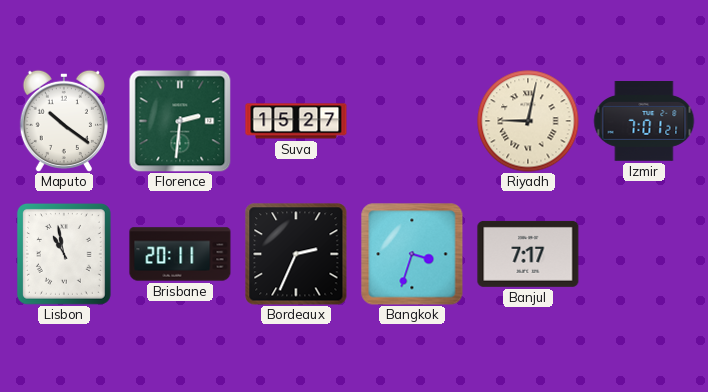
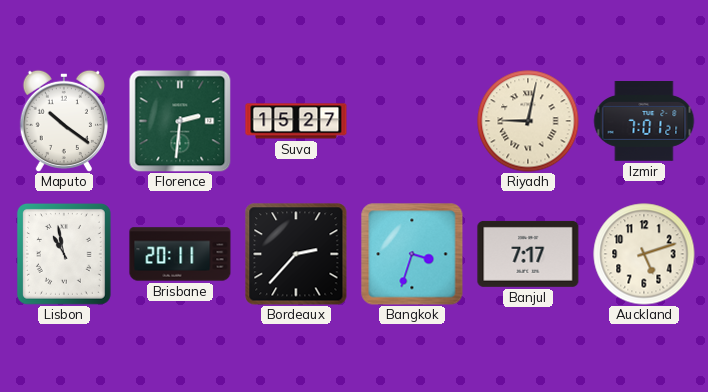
Bordeaux: 2:34 -> 2:37 (296, 254)
Auckland: none -> 5:12 (644, 254)
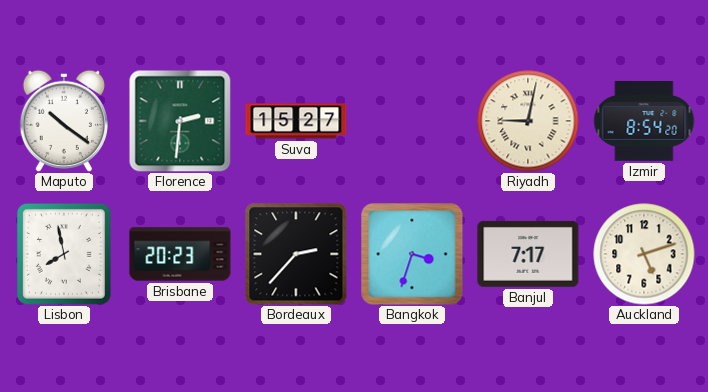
Izmir: 7:01 -> 8:54 (644, 122)
Lisbon: 10:58 -> 7:58 (64, 255)
Brisbane: 20:11 -> 20:23 (180, 254)
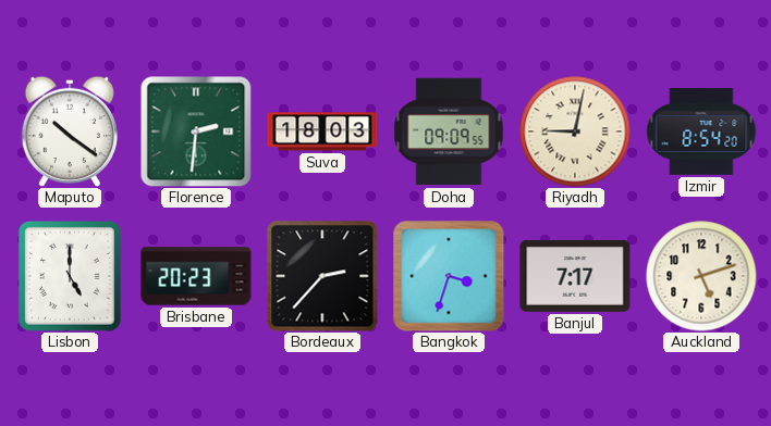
Suva: 15:27 -> 18:03 (322, 131)
Doha: none -> 09:09 (449, 131)
Lisbon: 7:58 -> 5:00 (70, 277)
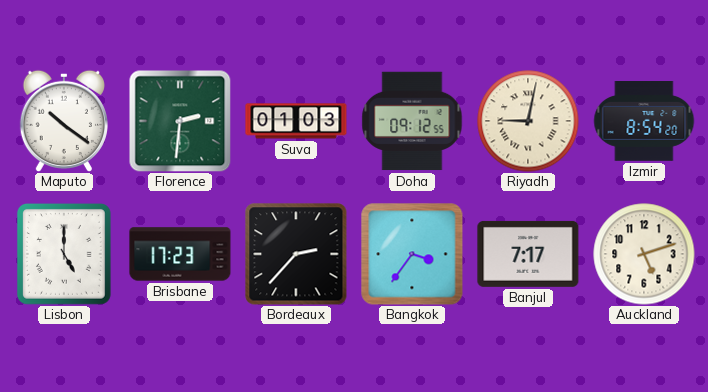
Suva: 18:03 -> 01:03 (296, 121)
Doha: 09:09 -> 09:12 (412, 121)
Brisbane: 20:23 -> 17:23 (180, 254)
Bangkok: 3:33 -> 3:36 (412, 254)
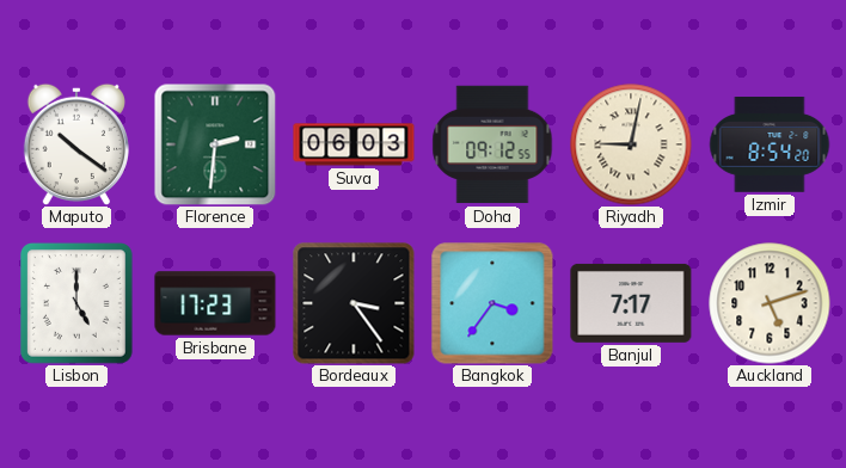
Suva: 01:03 -> 06:03 (354, 144)
Bordeaux: 2:37 -> 3:24 (354, 303)
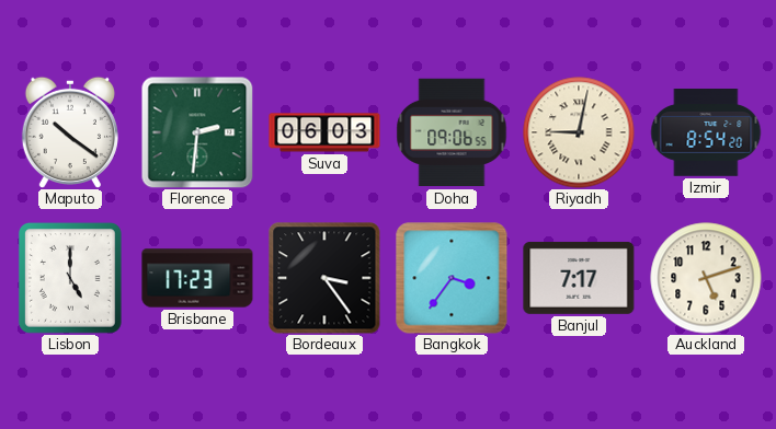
Doha: 09:12 -> 09:06 (452, 132)
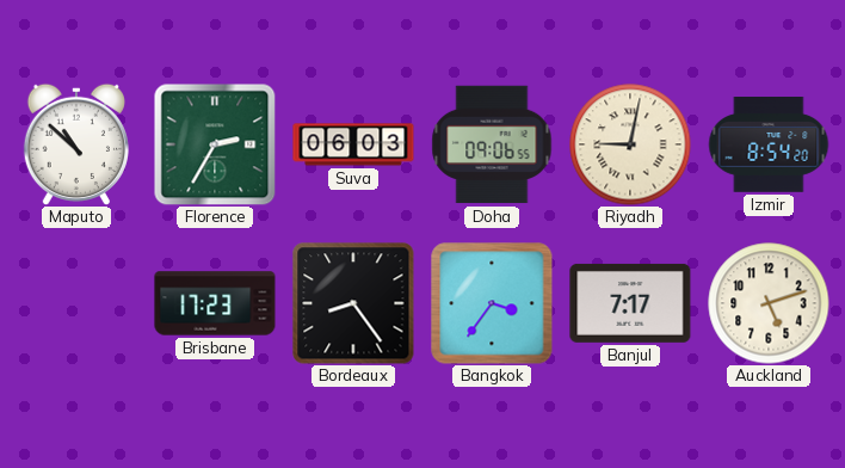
Maputo: 10:21 -> 10:52 (76, 143)
Florence: 2:31 -> 2:35 (215, 144)
Lisbon: 5:00 -> none (70, 279)
Bordeaux: 3:24 -> 8:24 (353, 303)
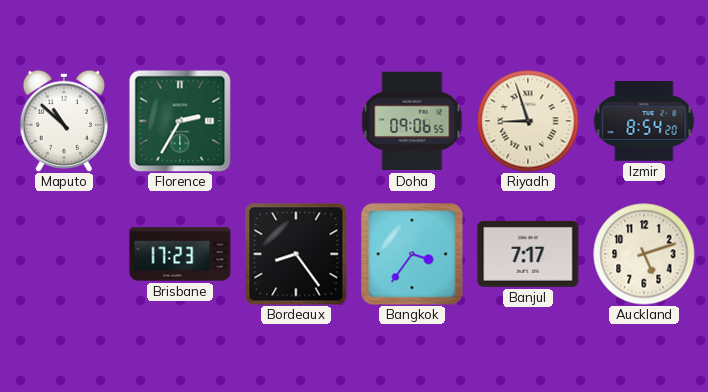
Suva: 06:03 -> none (353, 144)
Riyadh: 9:02 -> 8:57 (528, 121)
